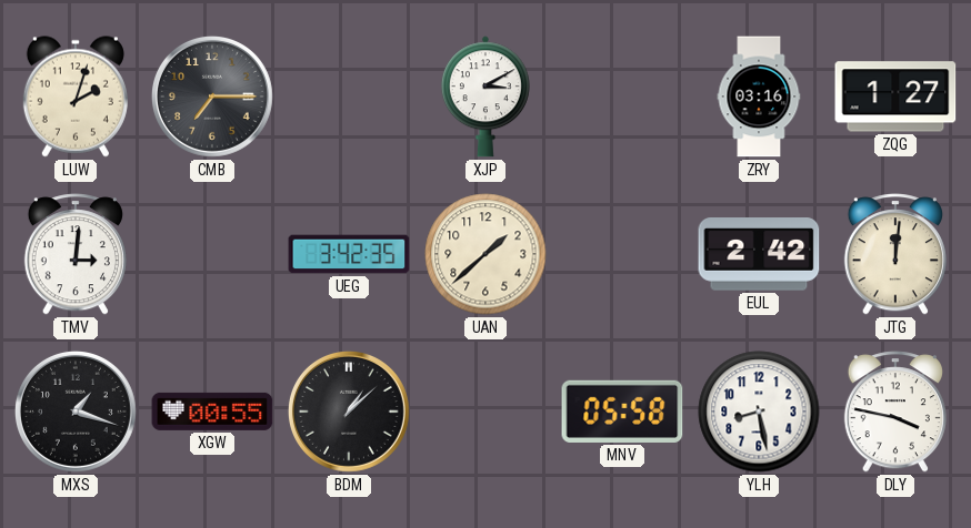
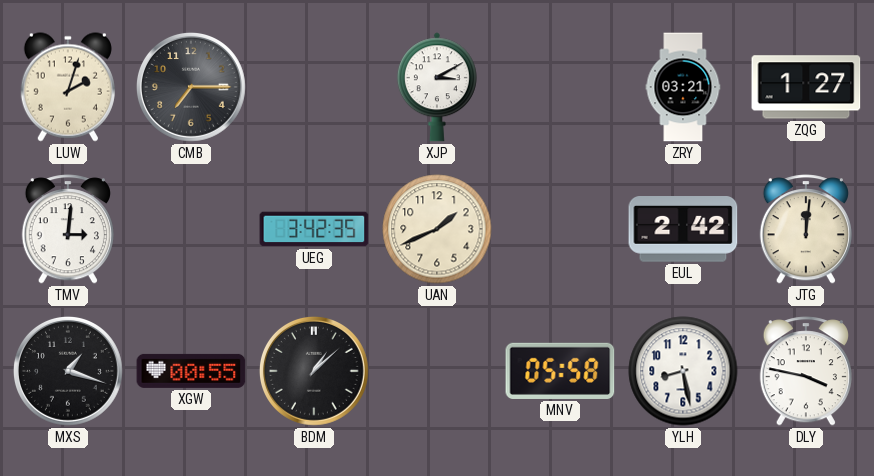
ZRY: 03:16 -> 03:21 (683, 87)
UAN: 1:38 -> 1:41 (437, 229)
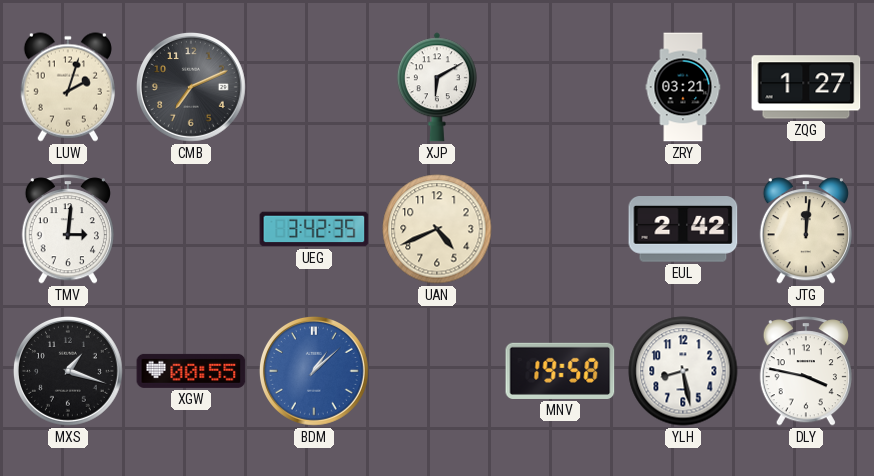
CMB: 7:15 -> 7:11 (191, 87)
XJP: 3:10 -> 6:10 (437, 87)
UAN: 1:41 -> 4:41 (437, 229)
BDM dial: black -> blue (314, 371)
MNV: 05:58 -> 19:58 (560, 371)
